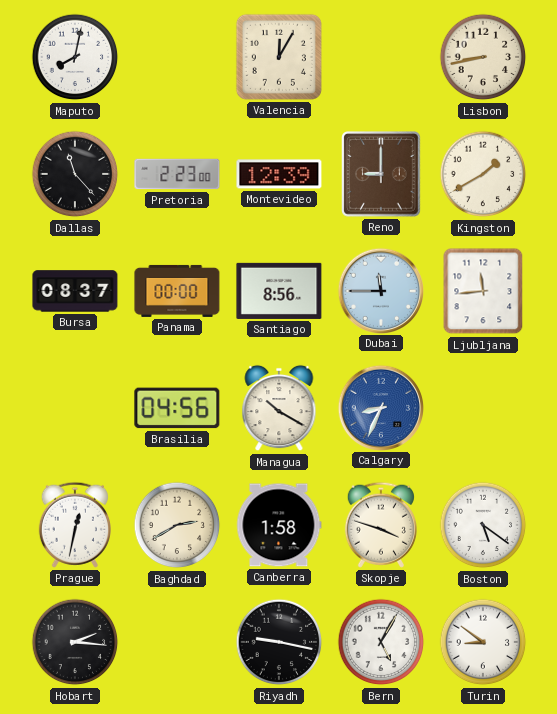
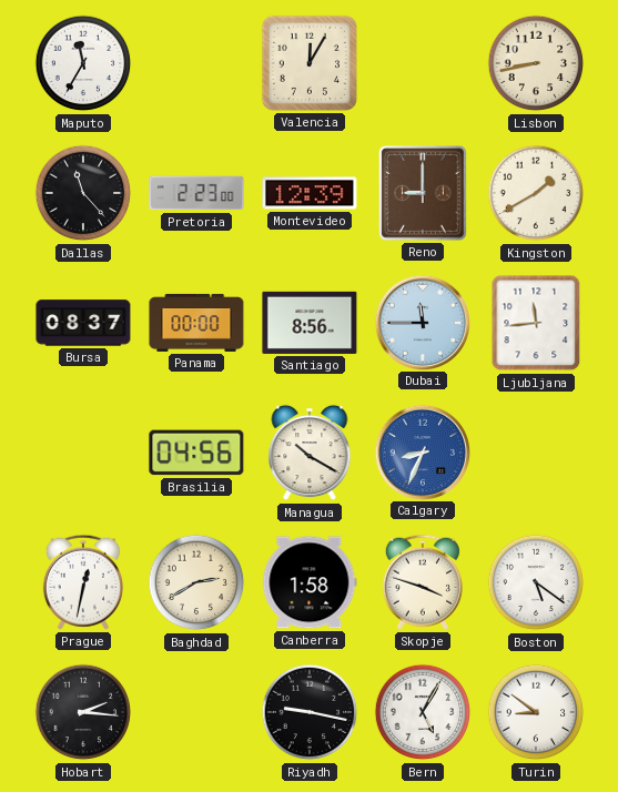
Maputo: 8:02 -> 11:35 (83, 63)
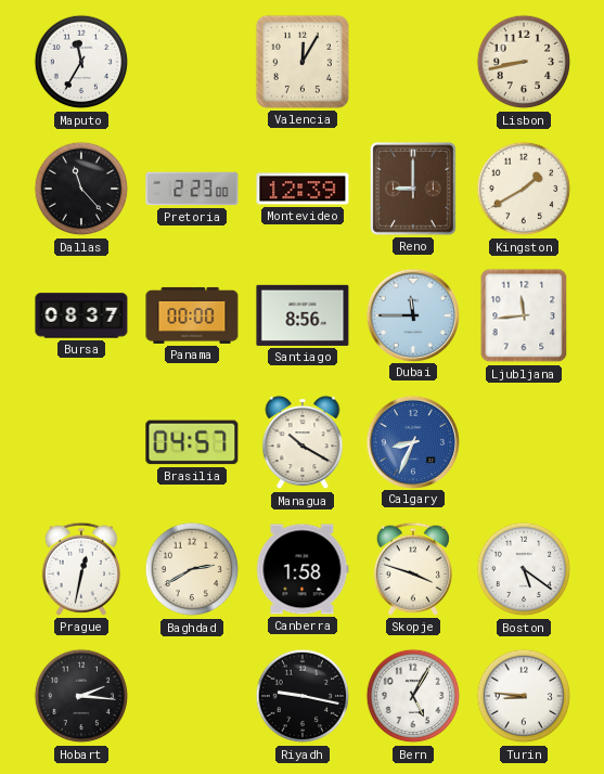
Brasilia: 04:56 -> 04:57 (192, 442)
Turin: 8:51 -> 8:46 (524, 696)
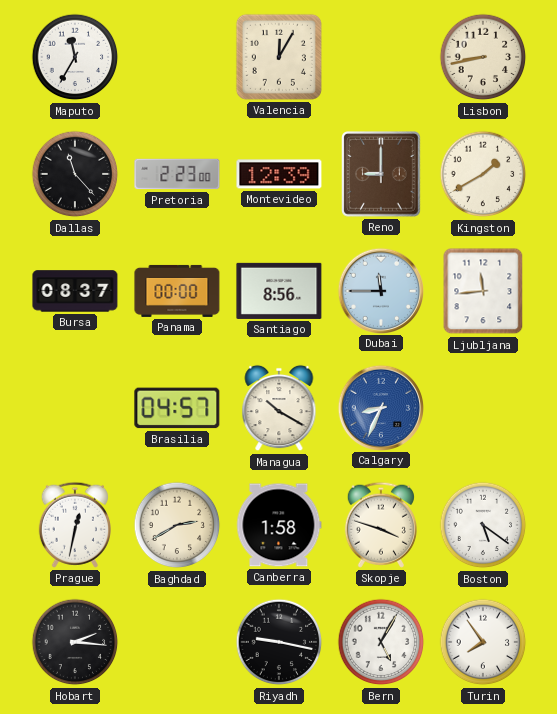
Turin: 8:46 -> 7:54 (483, 642)
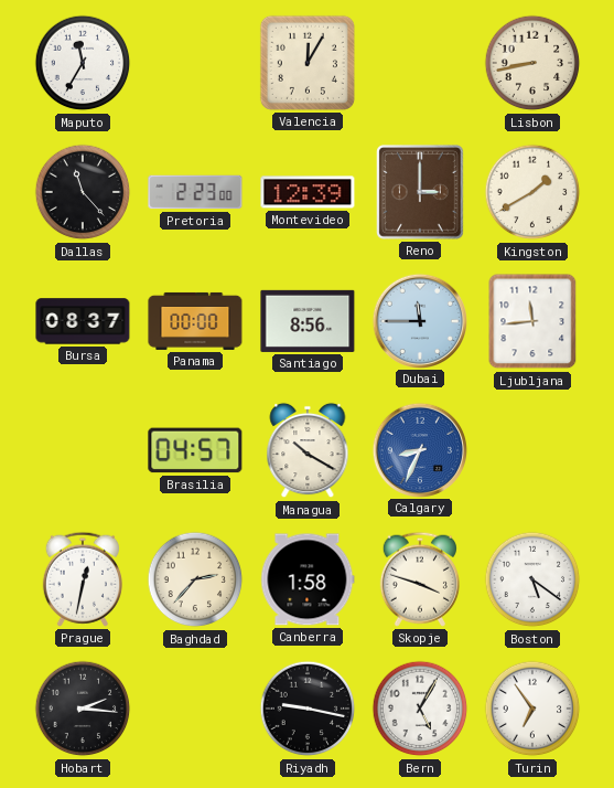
Reno: 9:00 -> 3:00 (421, 193)
Baghdad: 2:40 -> 2:37 (195, 579)
Turin: 7:54 -> 6:54 (532, 709)
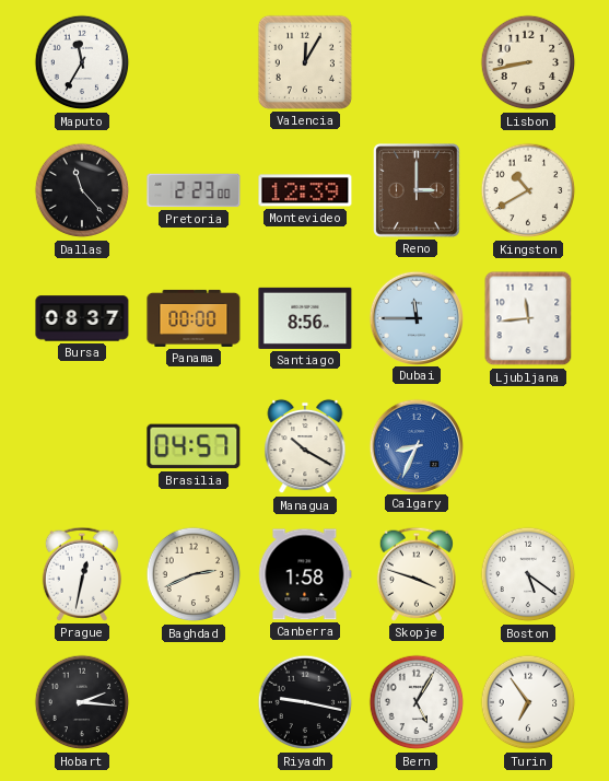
Kingston: 1:40 -> 10:40 (528, 190)
Baghdad: 2:37 -> 2:41 (194, 574)
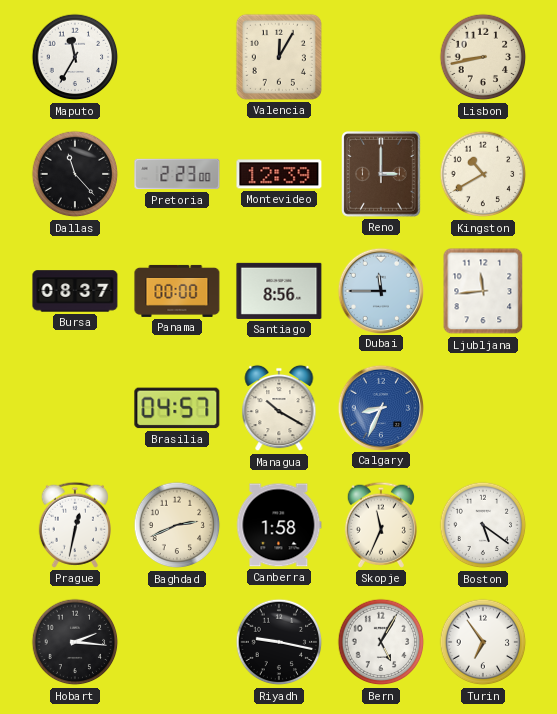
Skopje: 3:48 -> 11:34 (381, 525)
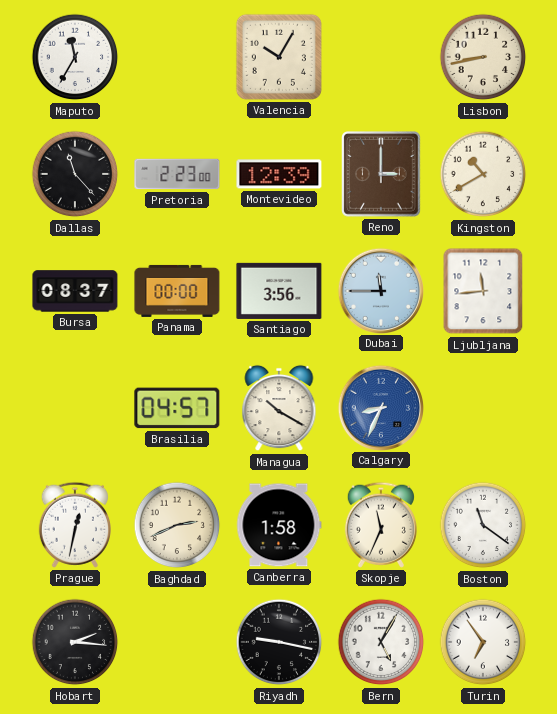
Valencia: 12:05 -> 10:05 (279, 57)
Santiago: 8:56 -> 3:56 (279, 291)
Boston: 5:21 -> 11:21 (483, 525)
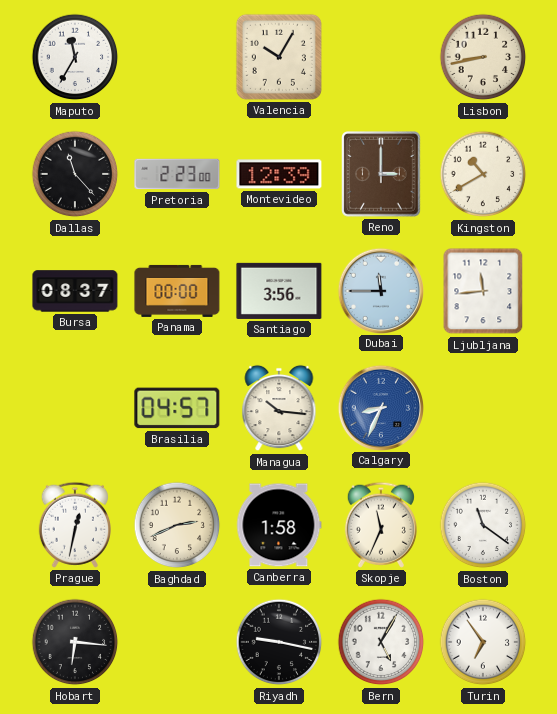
Managua: 10:20 -> 10:16 (279, 408)
Hobart: 2:16 -> 6:16 (75, 642)
